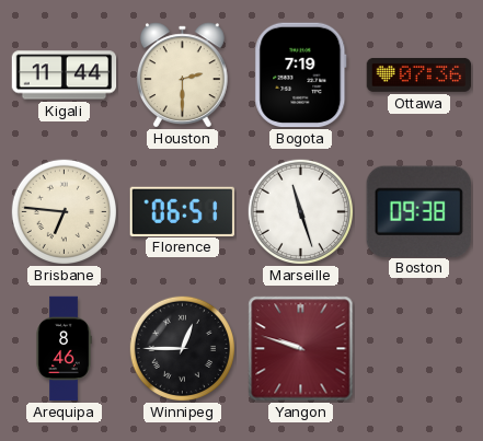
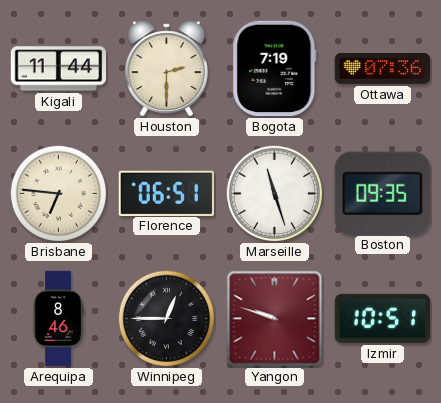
Boston: 09:38 -> 09:35 (382, 193)
Izmir: none -> 10:51 (383, 318)
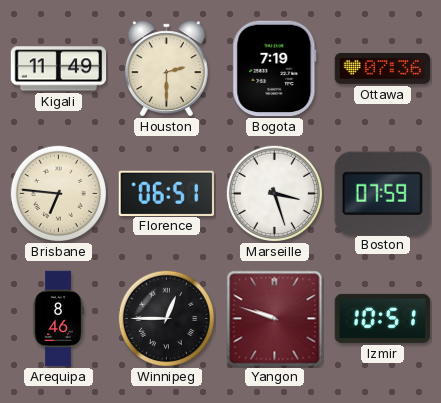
Kigali: 11:44 -> 11:49 (59, 69)
Marseille: 11:27 -> 3:27 (274, 193)
Boston: 09:35 -> 07:59 (382, 193)
